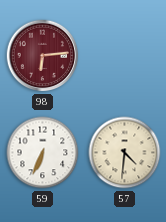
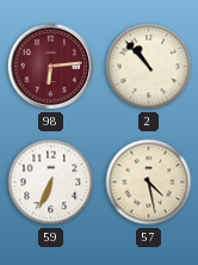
2: none -> 10:53 (149, 67)
57: 4:31 -> 4:28 (149, 183)
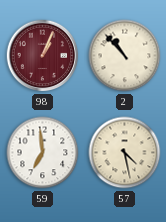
98: 6:14 -> 1:04 (43, 56)
59: 6:34 -> 6:59 (43, 153)
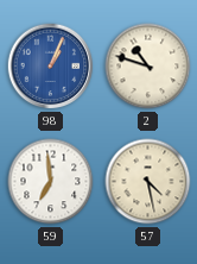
98 dial: burgundy -> blue (51, 67)
2: 10:53 -> 10:48 (148, 67)
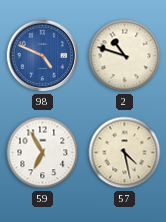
98: 1:04 -> 4:49 (43, 56)
59: 6:59 -> 6:55 (43, 153)
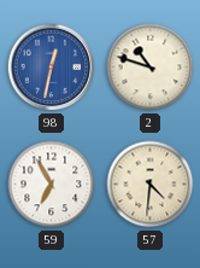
98: 4:49 -> 12:32 (52, 68)
57: 4:28 -> 4:31 (151, 185)
